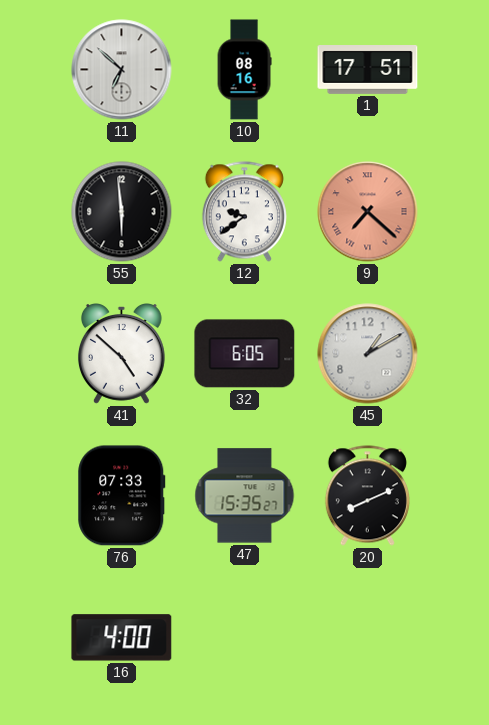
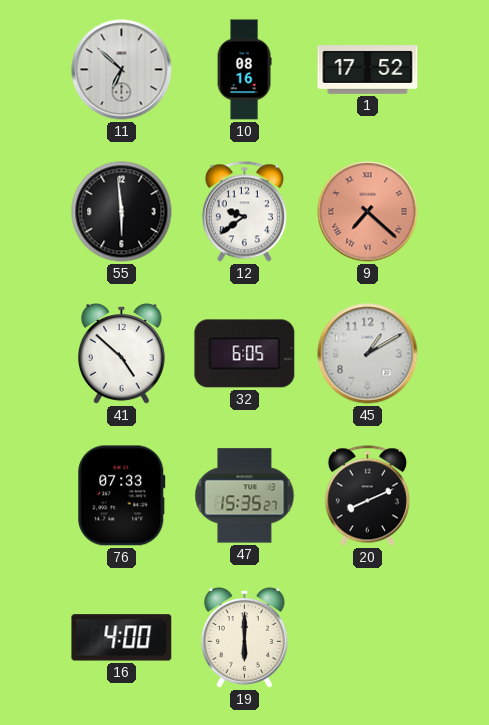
1: 17:51 -> 17:52 (368, 70)
19: none -> 6:00 (244, 638)
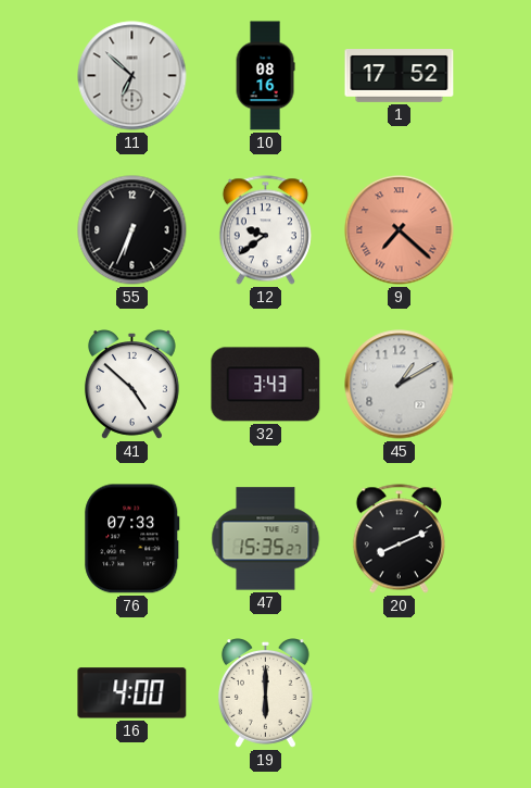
55: 5:59 -> 6:34 (132, 230)
32: 6:05 -> 3:43 (266, 385)
